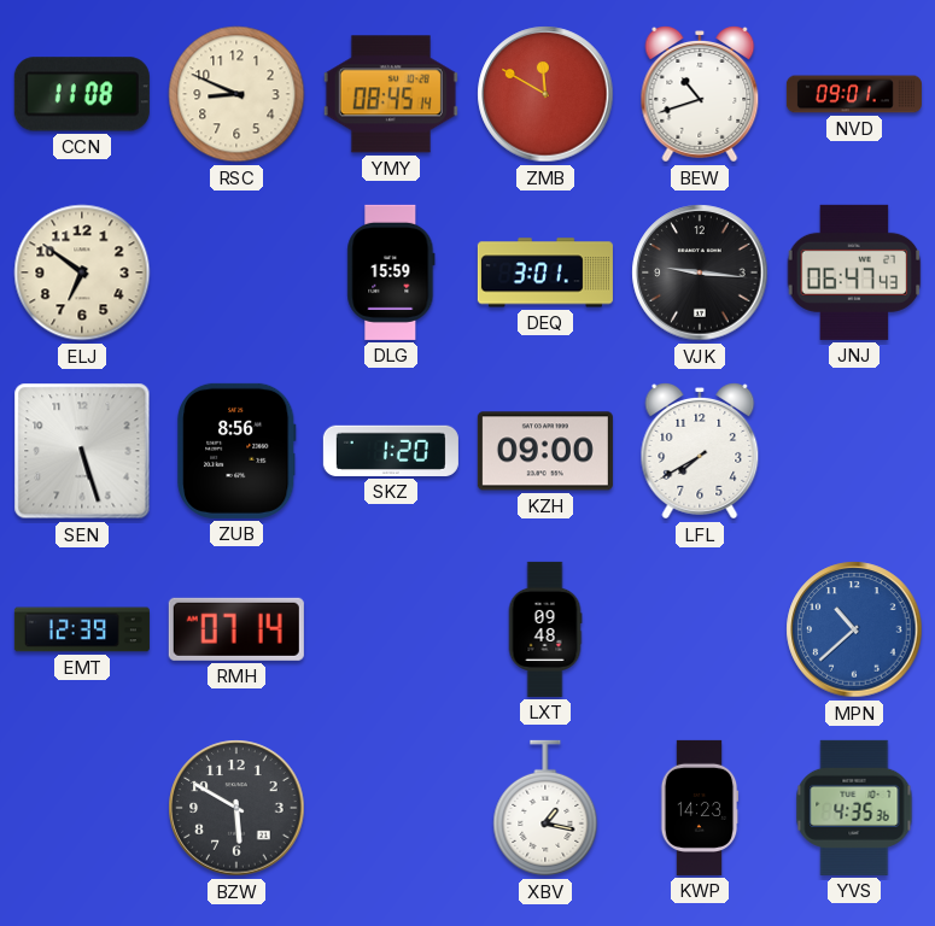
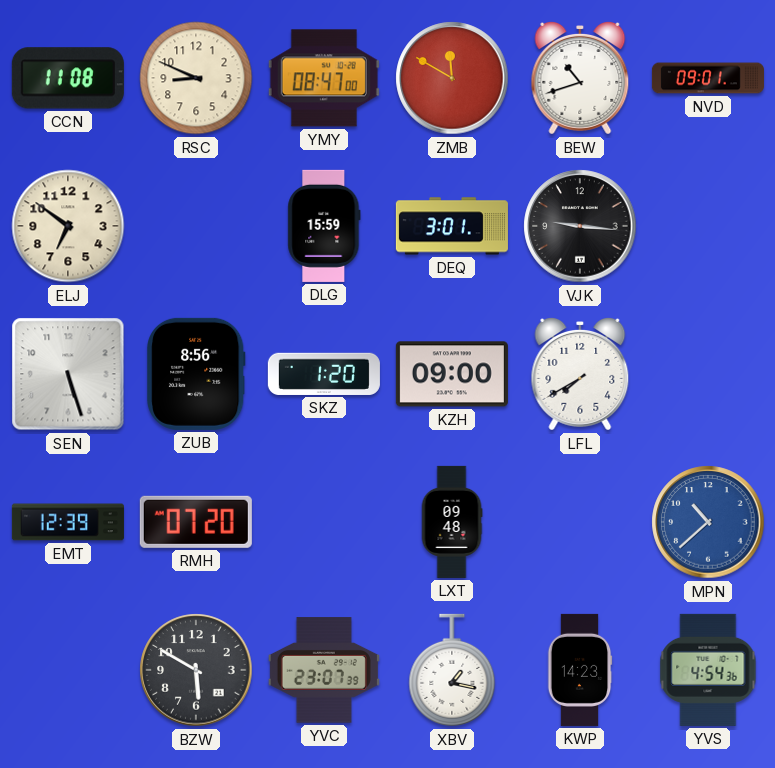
YMY: 08:45 -> 08:47 (324, 78)
JNJ: 06:47 -> none (854, 272)
RMH: 07:14 -> 07:20 (196, 522)
YVC: none -> 23:07 (324, 670)
YVS: 4:35 -> 4:54 (708, 670)
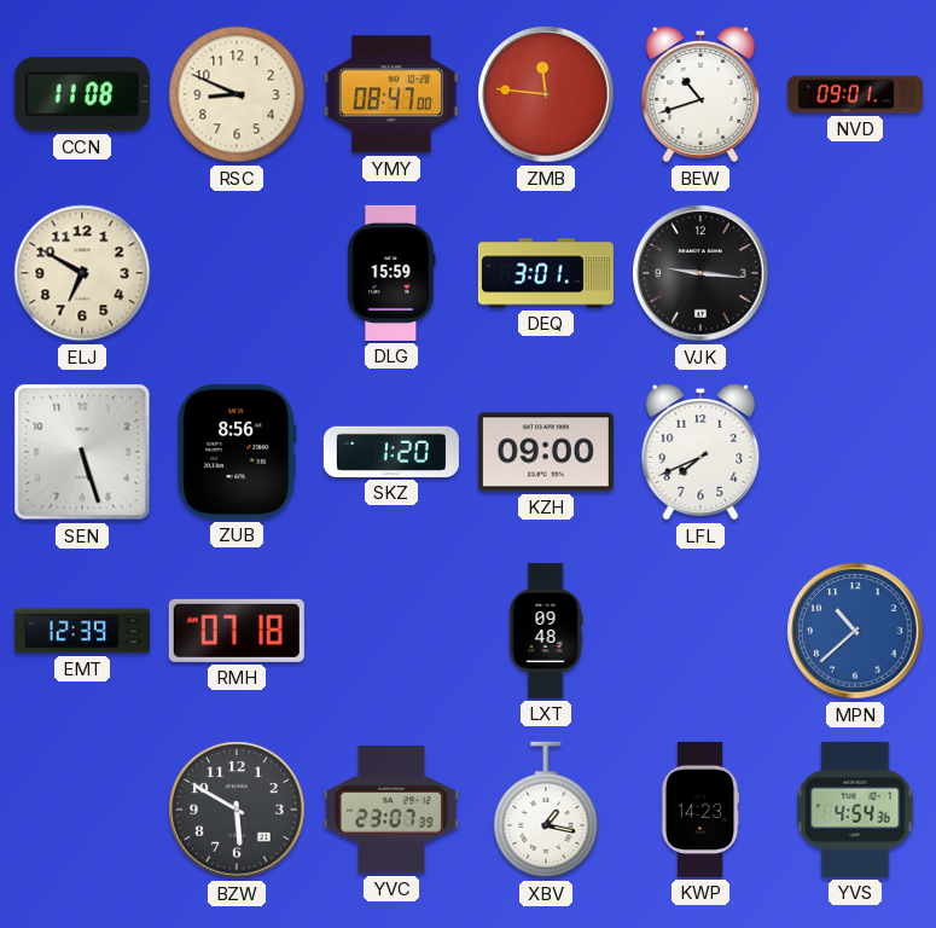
ZMB: 11:50 -> 11:46 (546, 94)
ELJ: 6:51 -> 6:50 (82, 273)
LFL: 7:40 -> 7:41 (700, 453)
RMH: 07:20 -> 07:18 (237, 631)
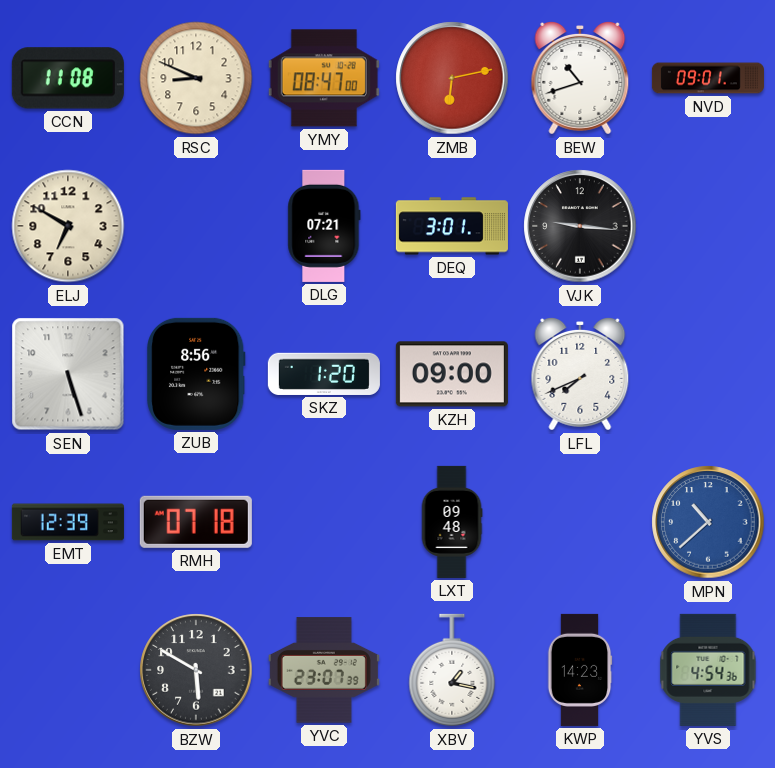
ZMB: 11:46 -> 6:13 (452, 78)
DLG: 15:59 -> 07:21 (324, 226)
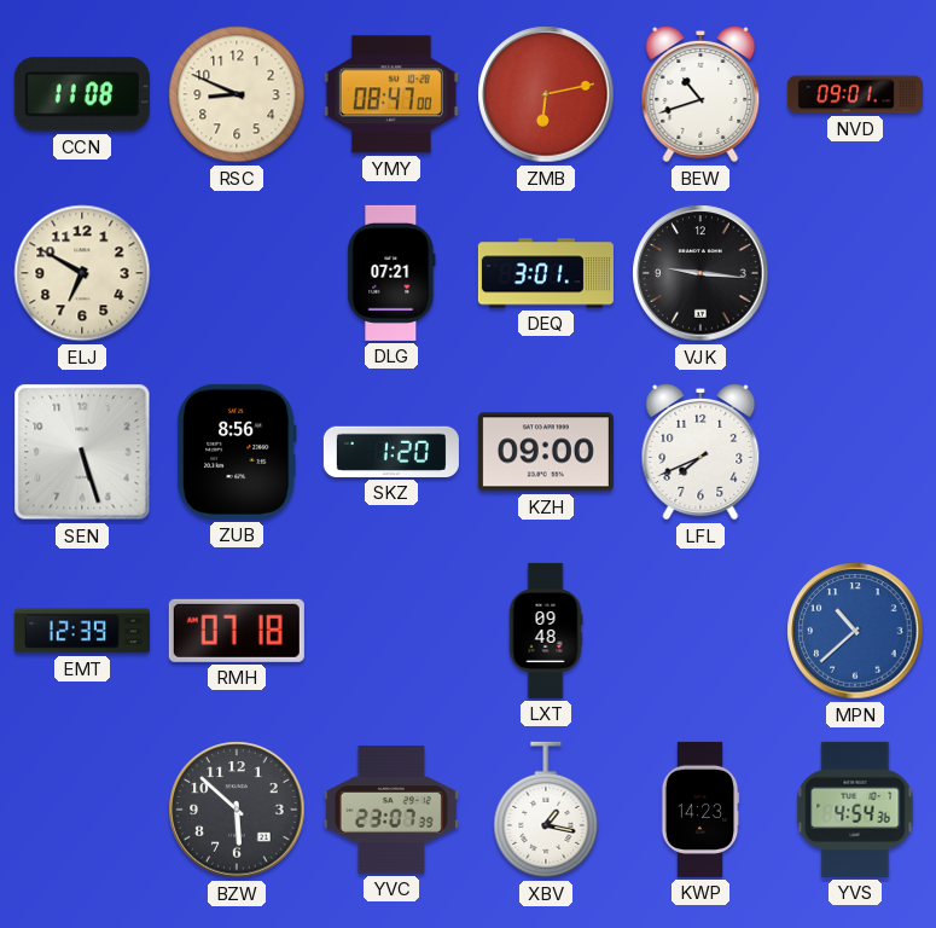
BZW: 5:50 -> 5:52 (237, 810)
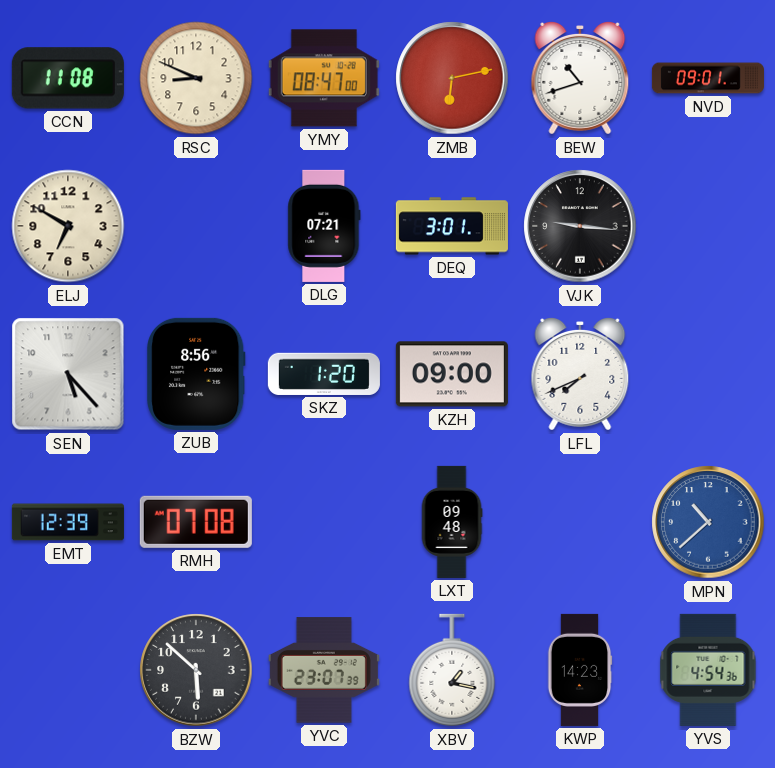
SEN: 5:27 -> 5:23 (68, 374)
RMH: 07:18 -> 07:08 (196, 522)
